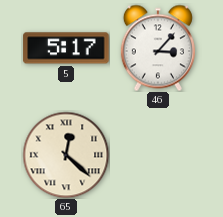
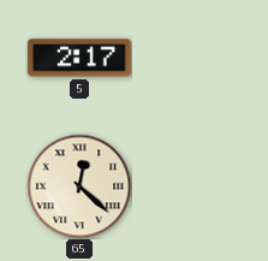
5: 5:17 -> 2:17 (79, 58)
46: 3:07 -> none (158, 48)
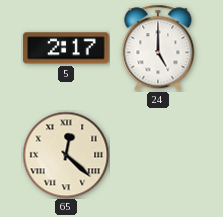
24: none -> 5:00 (158, 48)
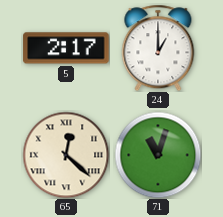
24: 5:00 -> 1:00 (158, 48)
71: none -> 11:03 (158, 155)
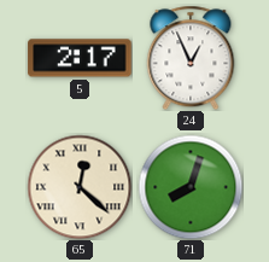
24: 1:00 -> 12:56 (191, 58)
71: 11:03 -> 8:03 (191, 187)
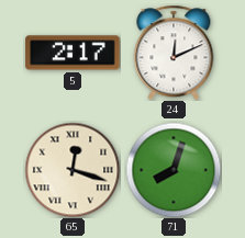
24: 12:56 -> 12:11 (174, 53)
65: 12:22 -> 12:18 (73, 170)
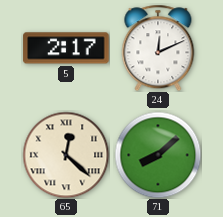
65: 12:18 -> 12:22 (66, 155)
71: 8:03 -> 8:08 (158, 155)
